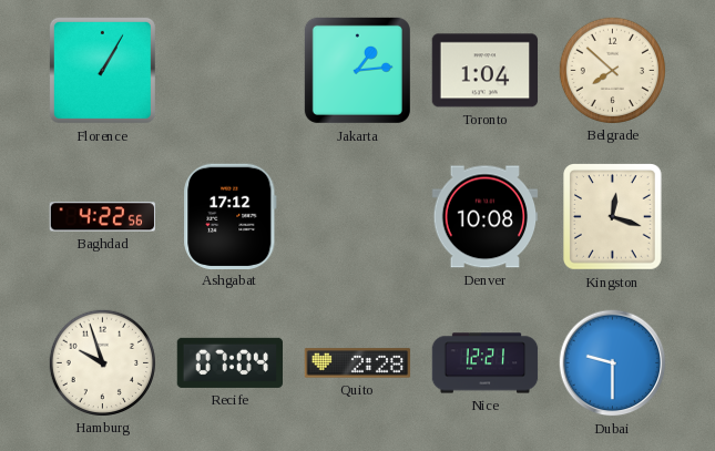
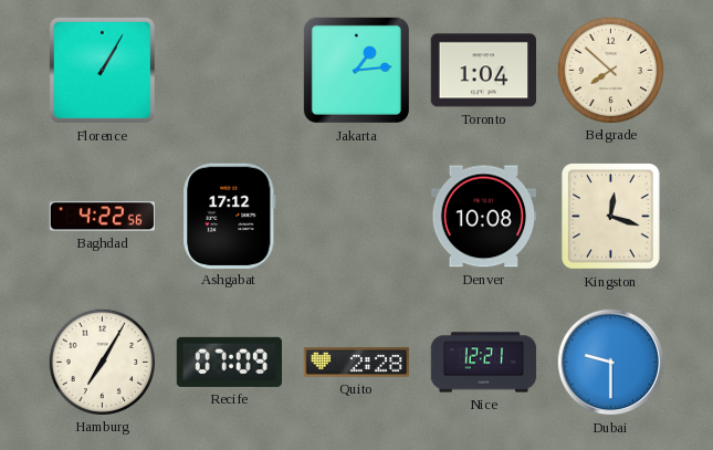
Hamburg: 9:57 -> 7:05 (102, 362)
Recife: 07:04 -> 07:09 (230, 362)
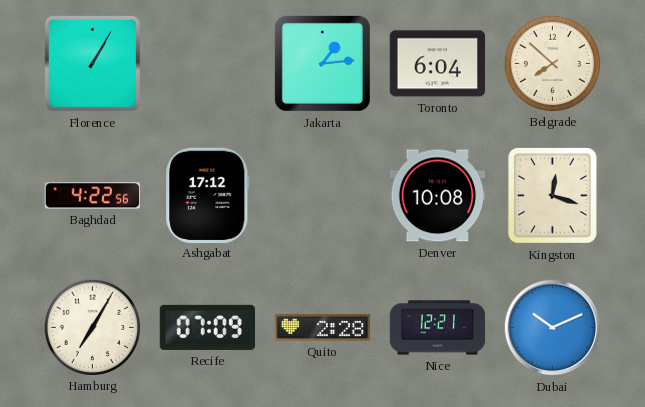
Toronto: 1:04 -> 6:04 (438, 64)
Dubai: 9:30 -> 10:11 (553, 328)
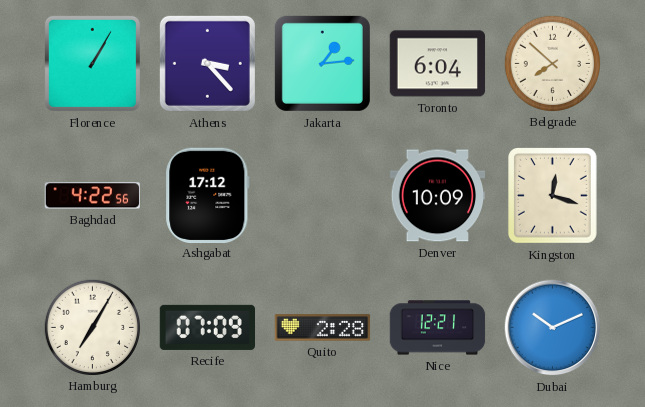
Athens: none -> 3:23 (207, 63)
Denver: 10:08 -> 10:09 (438, 196)
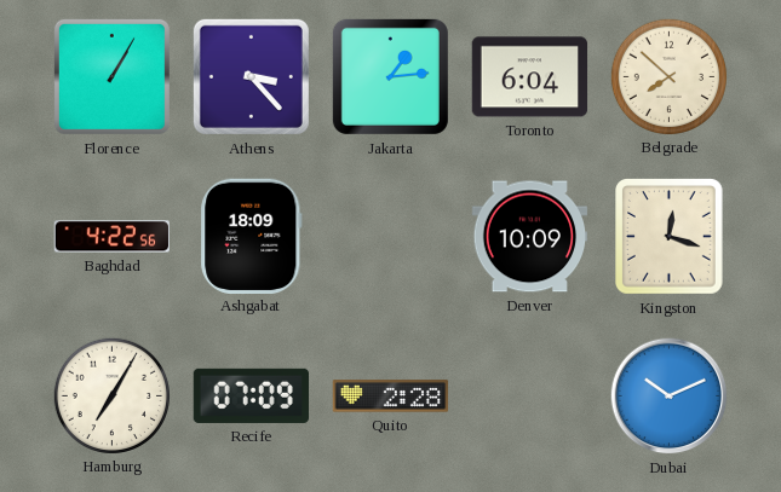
Ashgabat: 17:12 -> 18:09 (252, 236)
Nice: 12:21 -> none (438, 328)
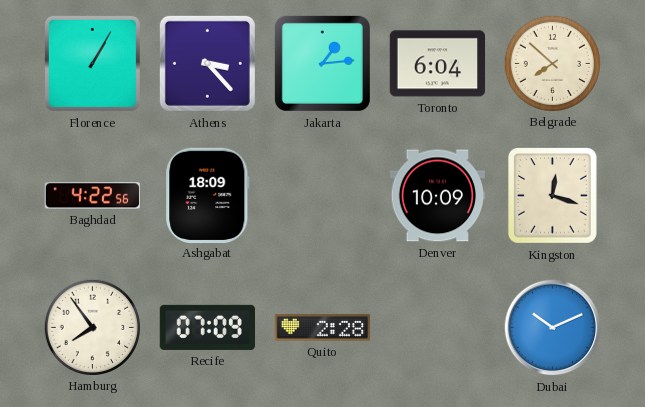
Hamburg: 7:05 -> 7:54 (92, 327)
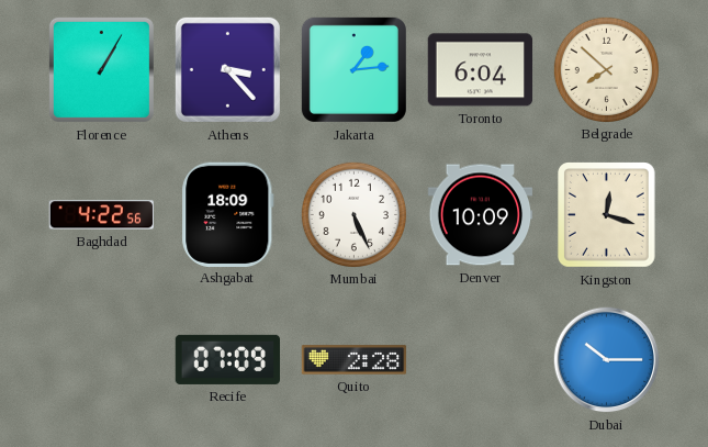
Mumbai: none -> 5:26 (353, 214)
Hamburg: 7:54 -> none (92, 327)
Dubai: 10:11 -> 10:15 (607, 360)
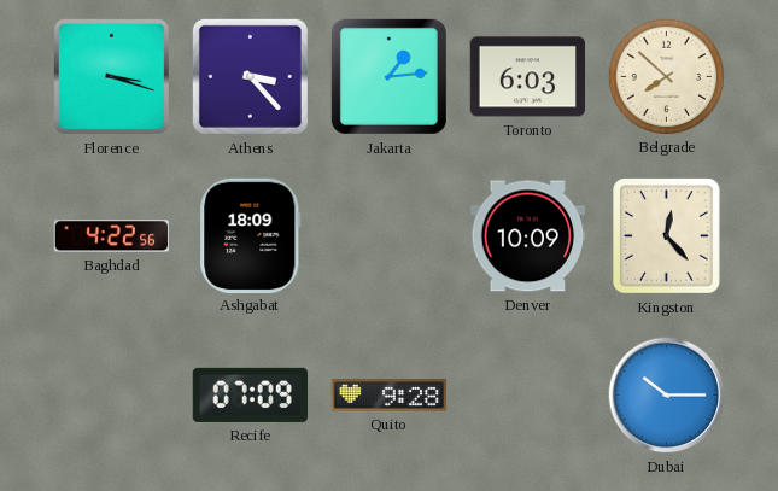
Florence: 1:05 -> 3:18 (111, 76)
Toronto: 6:04 -> 6:03 (528, 77)
Mumbai: 5:26 -> none (353, 214)
Kingston: 12:18 -> 12:23 (667, 236)
Quito: 2:28 -> 9:28 (390, 396)
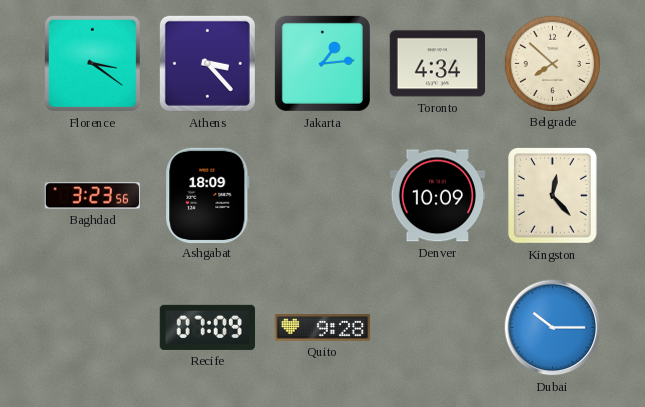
Florence: 3:18 -> 3:21 (92, 63)
Toronto: 6:03 -> 4:34 (438, 64)
Baghdad: 4:22 -> 3:23 (92, 196)
